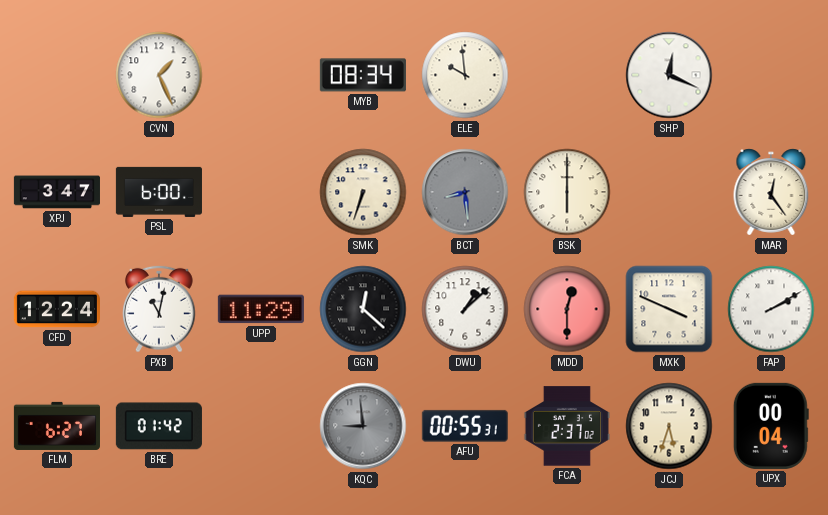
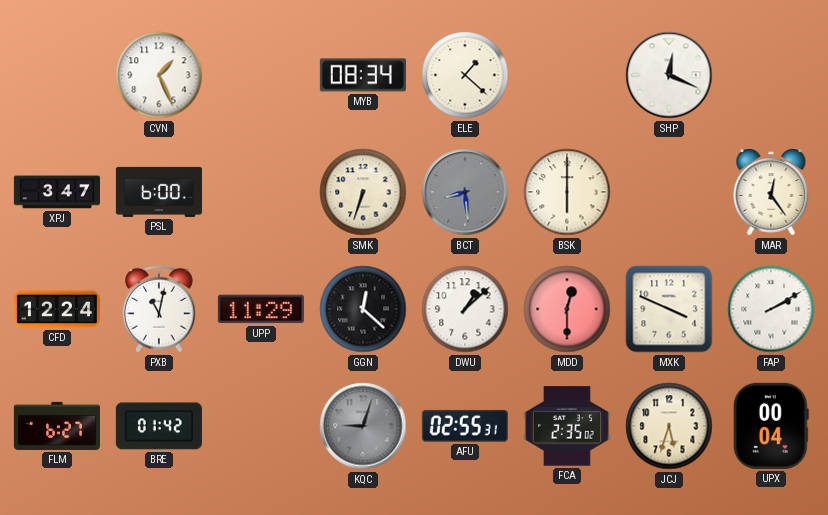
ELE: 9:59 -> 1:22 (465, 75)
KQC: 8:59 -> 9:03 (363, 426)
AFU: 00:55 -> 02:55 (465, 426)
FCA: 2:37 -> 2:35 (567, 426)
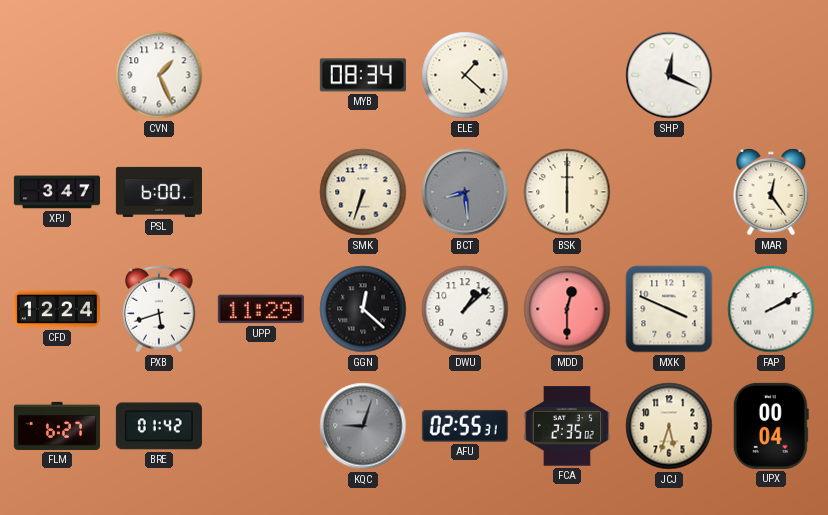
PXB: 11:02 -> 5:42 (159, 309)
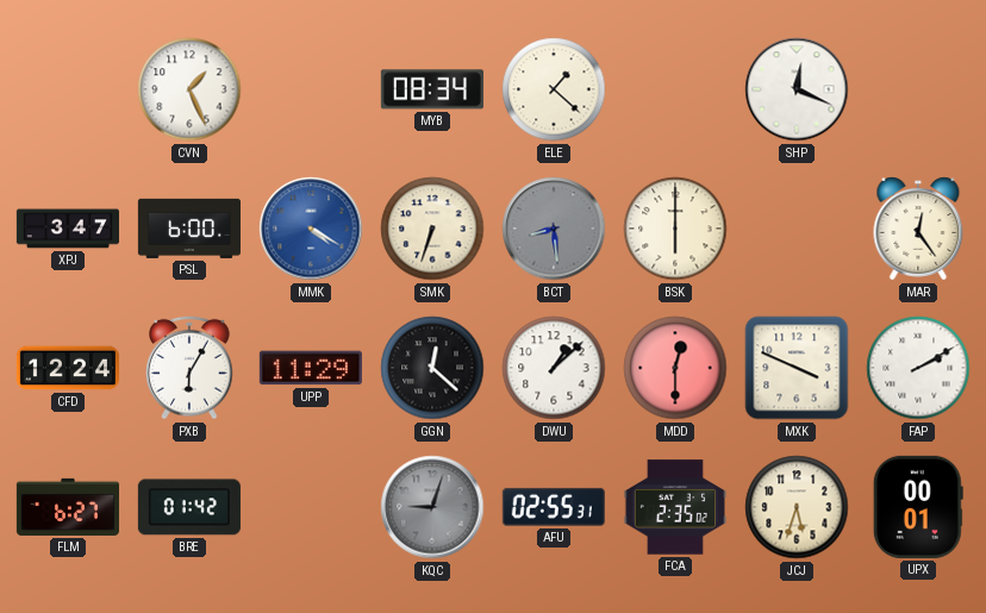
MMK: none -> 4:20 (311, 229)
PXB: 5:42 -> 6:05 (189, 368)
UPX: 00:04 -> 00:01 (918, 507)
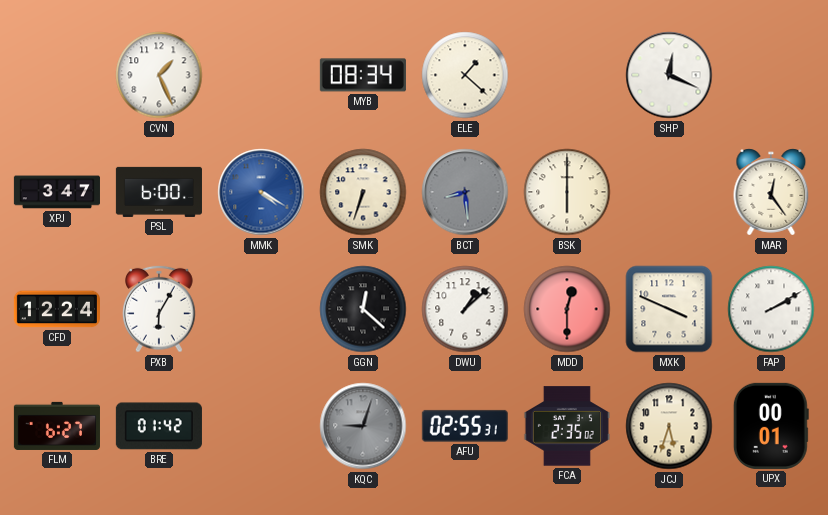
UPP: 11:29 -> none (311, 368)
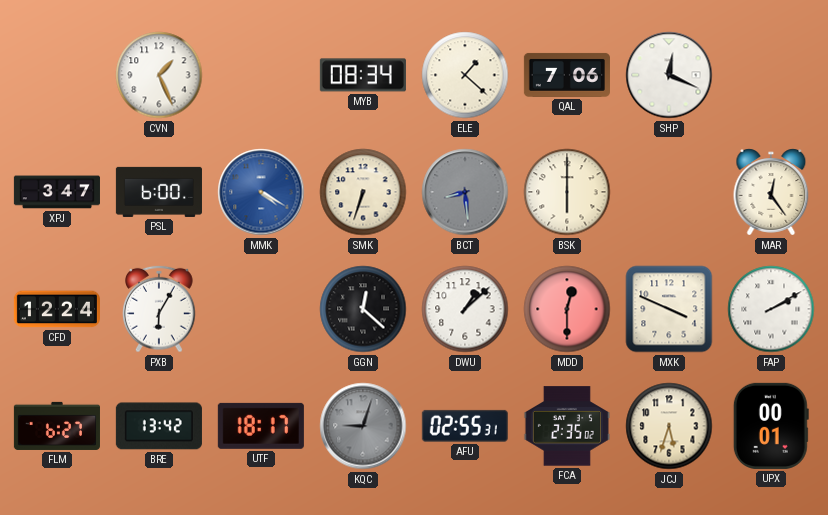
QAL: none -> 7:06 (567, 75)
BRE: 01:42 -> 13:42 (159, 426)
UTF: none -> 18:17 (261, 426)
